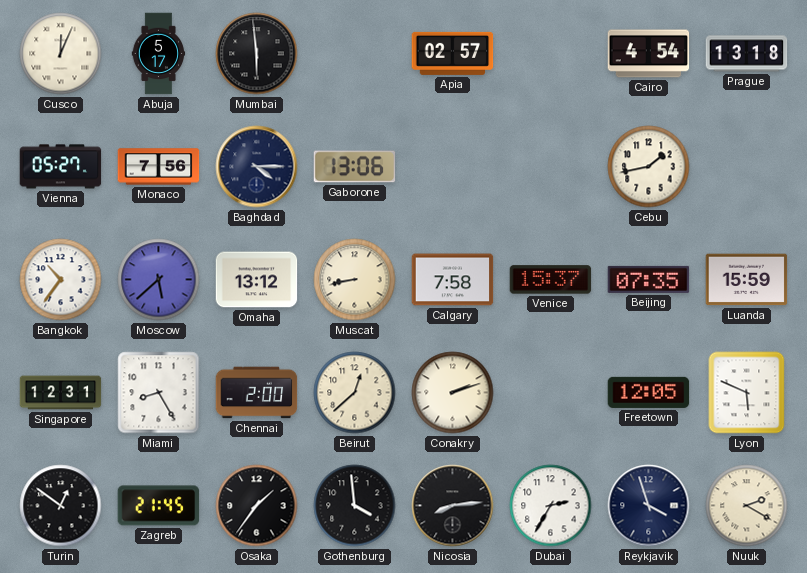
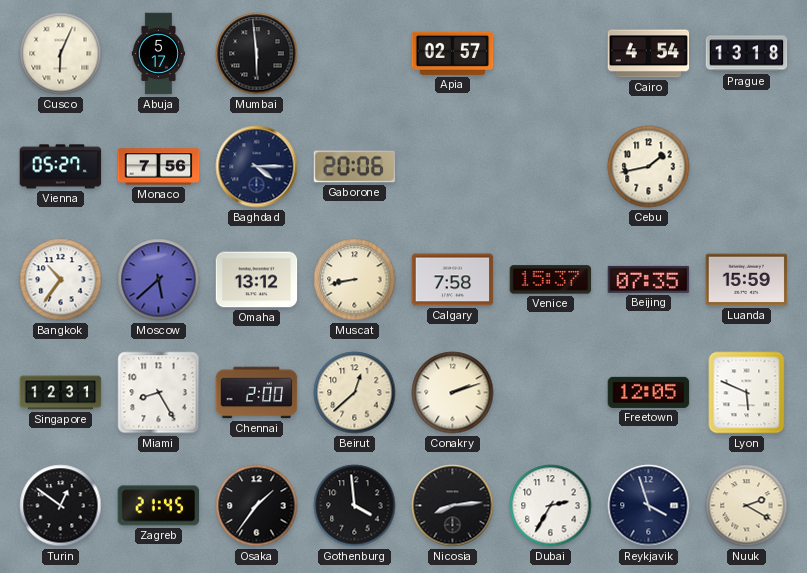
Cusco: 12:04 -> 6:04 (61, 54)
Gaborone: 13:06 -> 20:06 (355, 167)
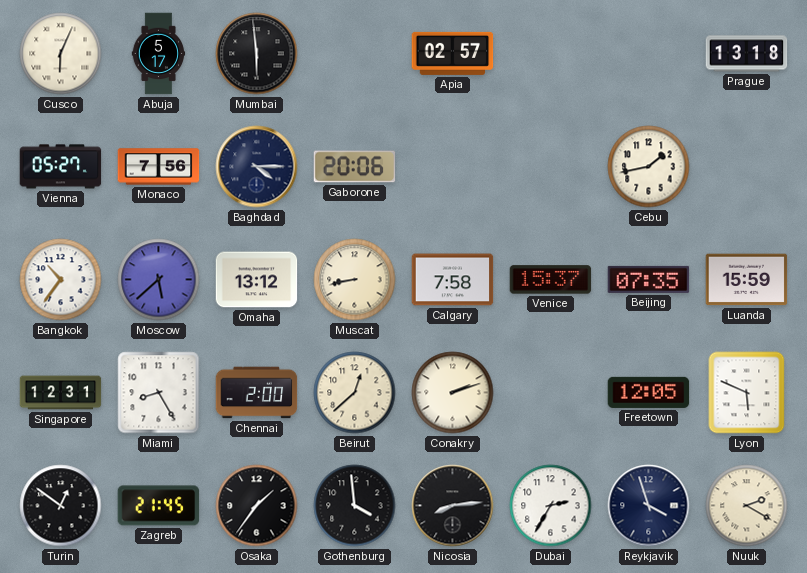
Cairo: 4:54 -> none (649, 54)
